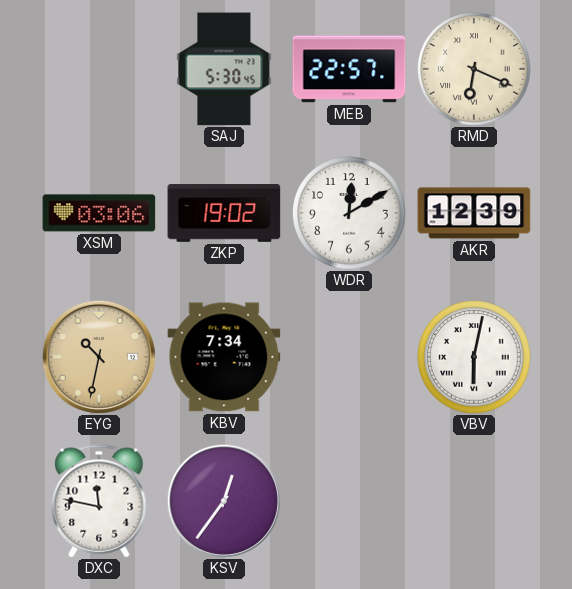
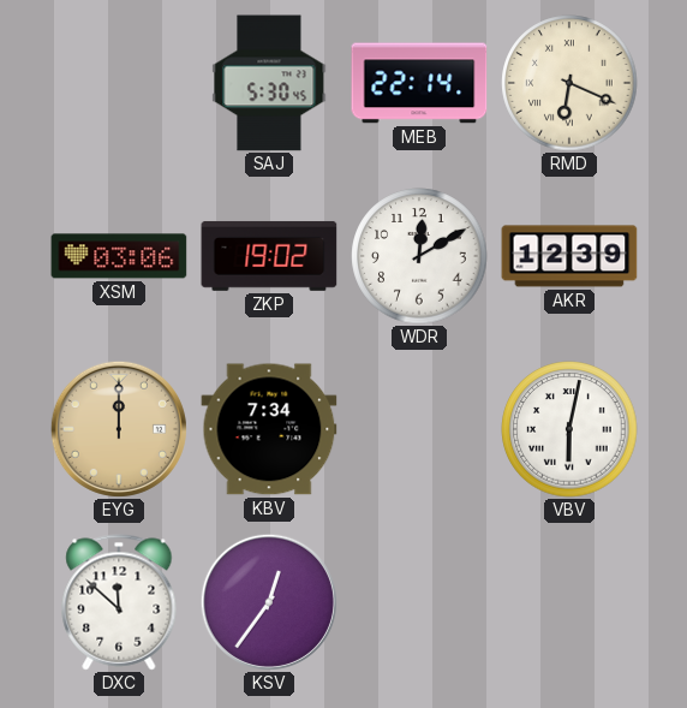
MEB: 22:57 -> 22:14 (419, 83)
EYG: 10:32 -> 12:00 (119, 429)
DXC: 11:47 -> 11:52 (119, 602)
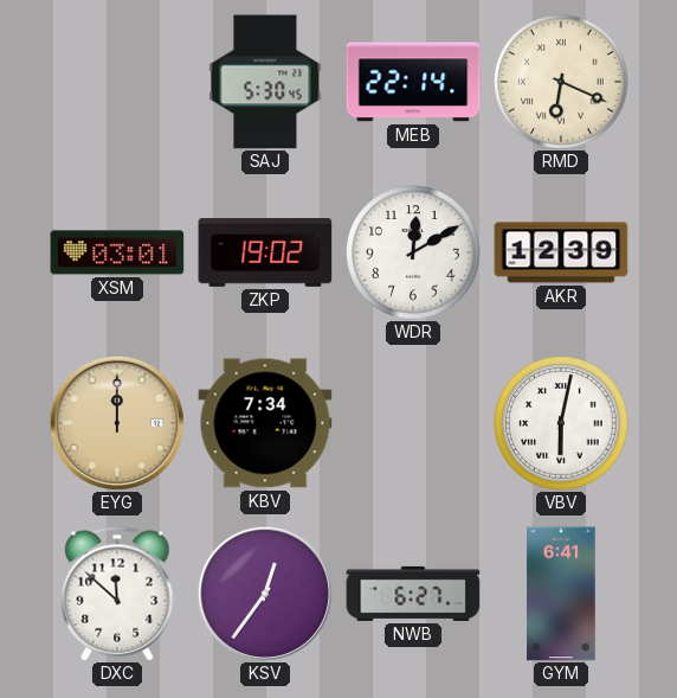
XSM: 03:06 -> 03:01 (117, 252)
NWB: none -> 6:27 (413, 594)
GYM: none -> 6:41 (561, 594)
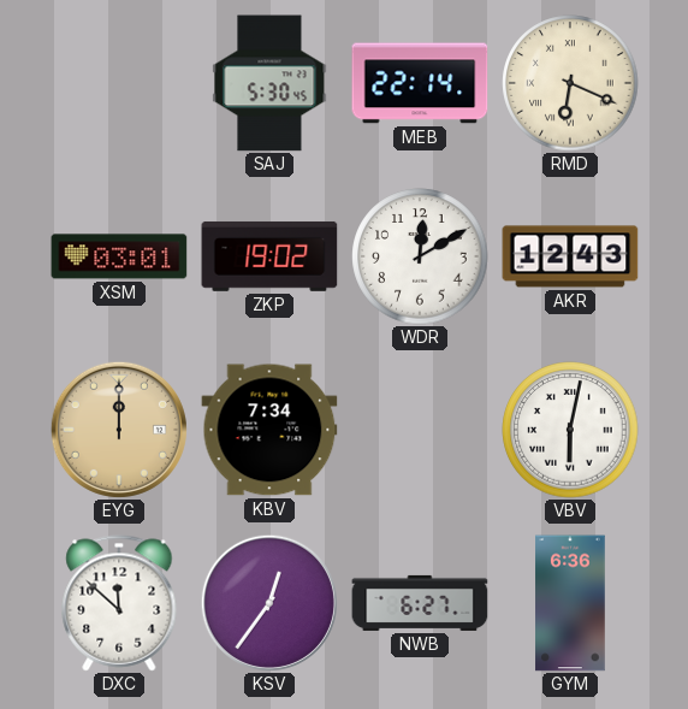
AKR: 12:39 -> 12:43 (570, 256)
GYM: 6:41 -> 6:36 (570, 603)
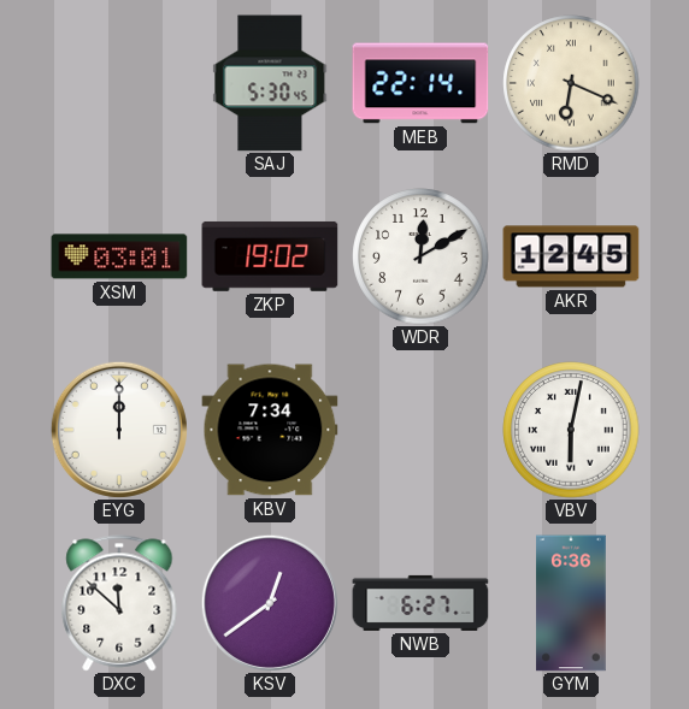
AKR: 12:43 -> 12:45 (571, 256)
EYG dial: champagne -> white (119, 430)
KSV: 12:36 -> 12:39 (270, 603)
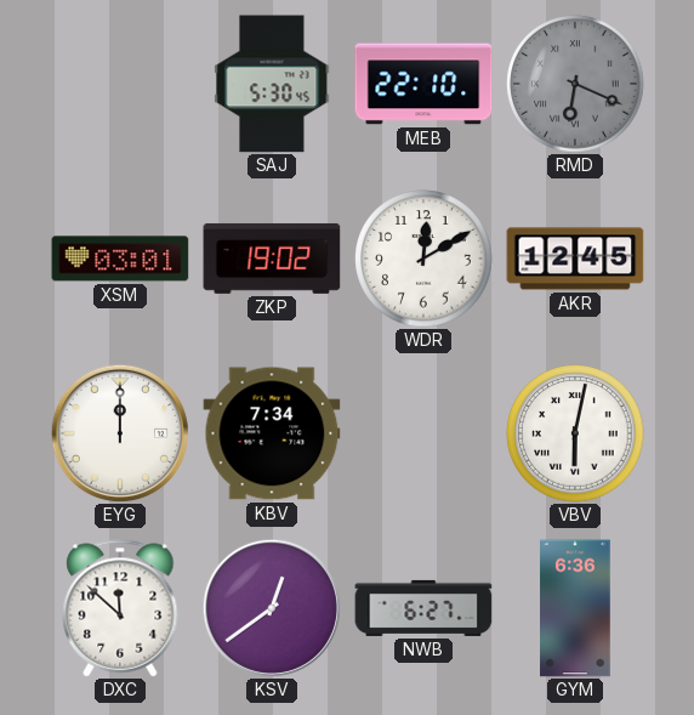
MEB: 22:14 -> 22:10 (423, 84)
RMD dial: cream -> grey (575, 84)
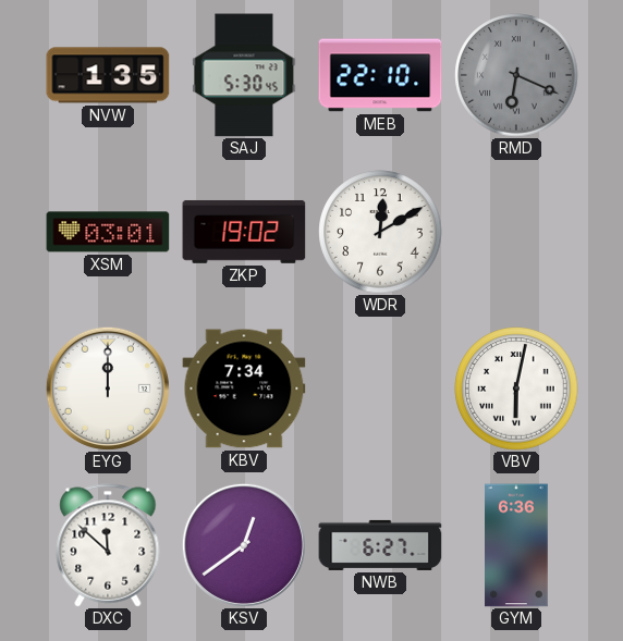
NVW: none -> 1:35 (108, 75)
AKR: 12:45 -> none (575, 259)
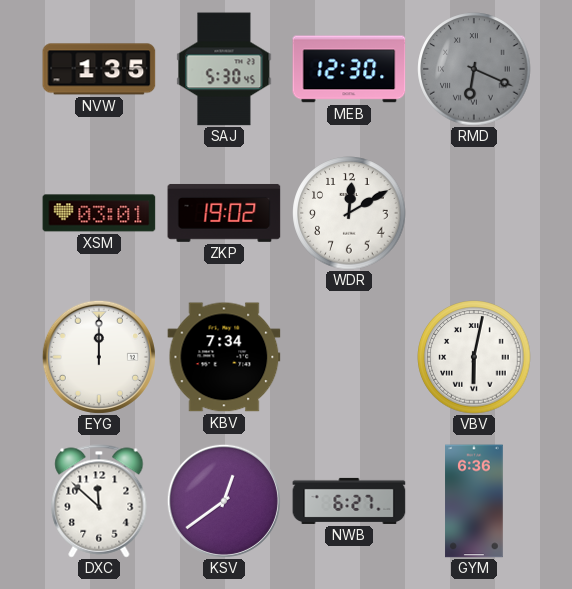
MEB: 22:10 -> 12:30 (349, 69)
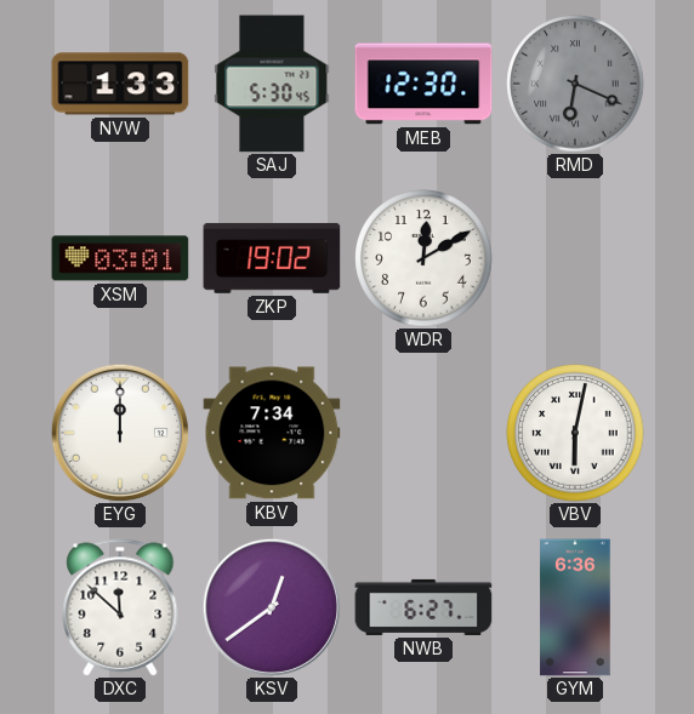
NVW: 1:35 -> 1:33 (120, 84)
